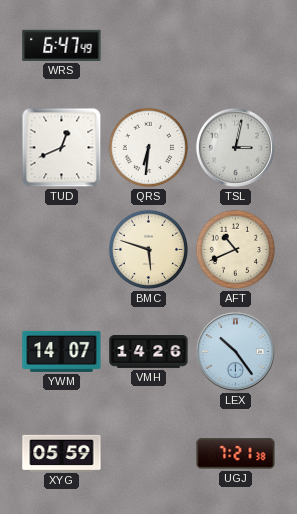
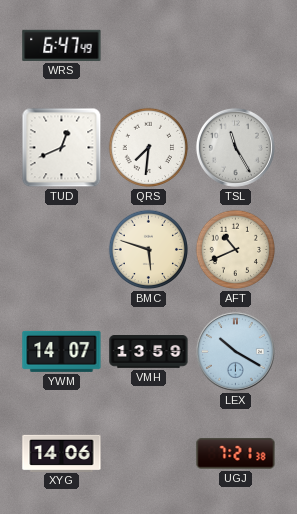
QRS: 6:31 -> 7:31 (149, 148)
TSL: 3:02 -> 11:25 (235, 147)
VMH: 14:26 -> 13:59 (149, 352)
LEX: 10:24 -> 10:20 (235, 351)
XYG: 05:59 -> 14:06 (62, 453)
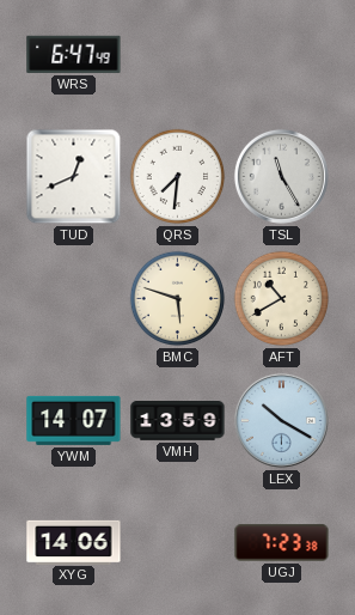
AFT: 10:41 -> 10:40 (282, 299)
UGJ: 7:21 -> 7:23 (282, 543)
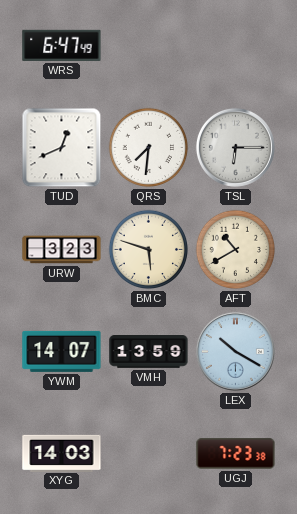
TSL: 11:25 -> 6:15 (235, 147)
URW: none -> 3:23 (62, 250)
XYG: 14:06 -> 14:03 (62, 453)
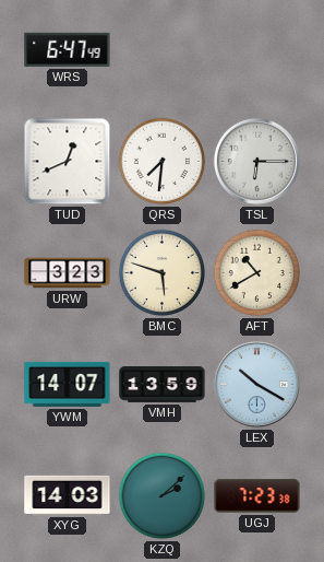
KZQ: none -> 2:08 (163, 496)
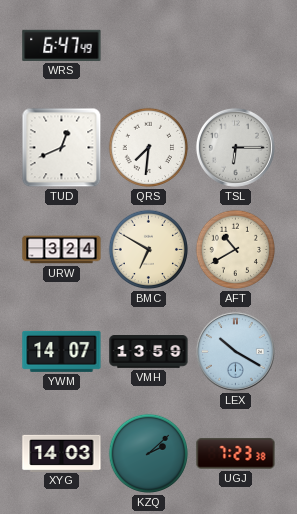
URW: 3:23 -> 3:24 (62, 250)
BMC: 5:48 -> 6:50 (149, 250)
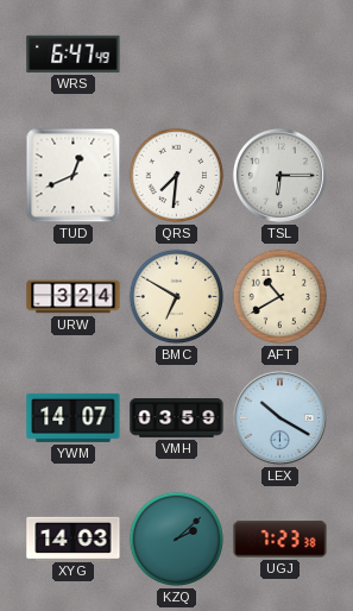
VMH: 13:59 -> 03:59 (177, 418)
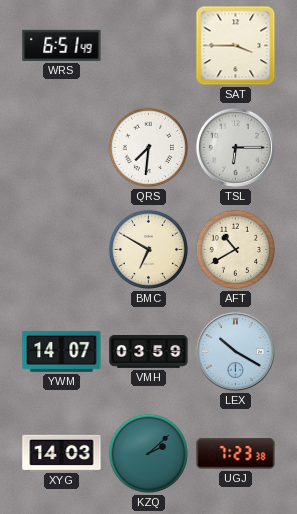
WRS: 6:47 -> 6:51 (62, 45)
SAT: none -> 3:45 (236, 46)
TUD: 12:41 -> none (74, 176)
URW: 3:24 -> none (74, 297)
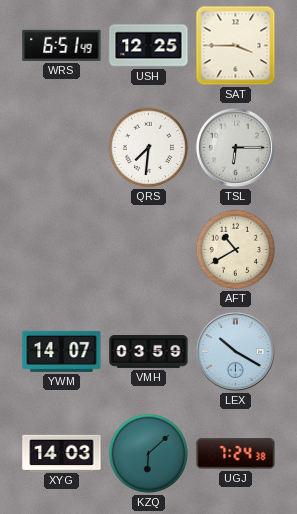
USH: none -> 12:25 (149, 46)
BMC: 6:50 -> none (149, 250)
KZQ: 2:08 -> 6:08 (149, 454)
UGJ: 7:23 -> 7:24 (236, 454)
